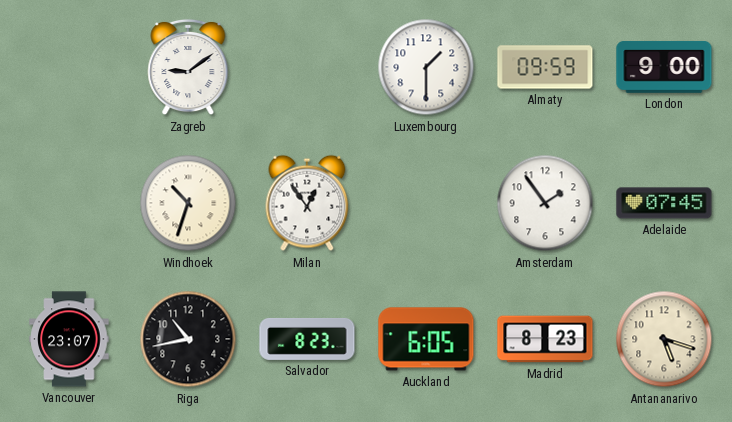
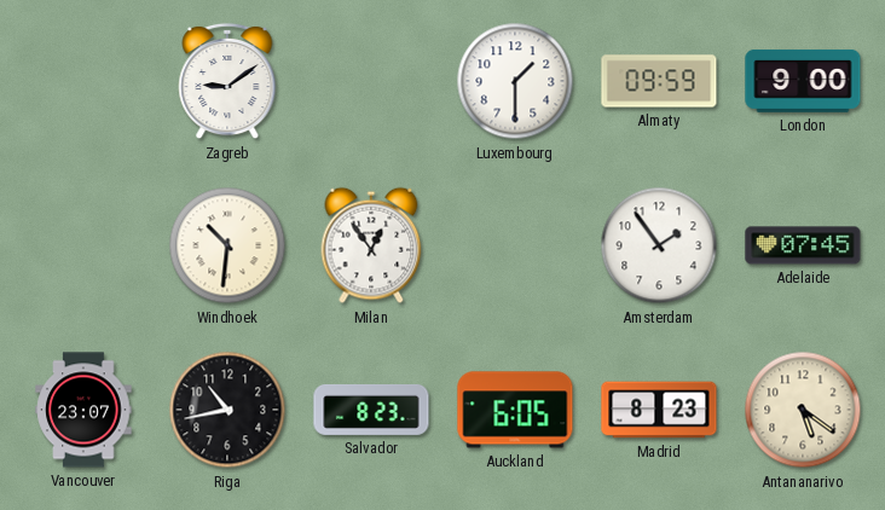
Windhoek: 10:33 -> 10:31 (227, 245)
Antananarivo: 5:18 -> 5:21 (803, 410)
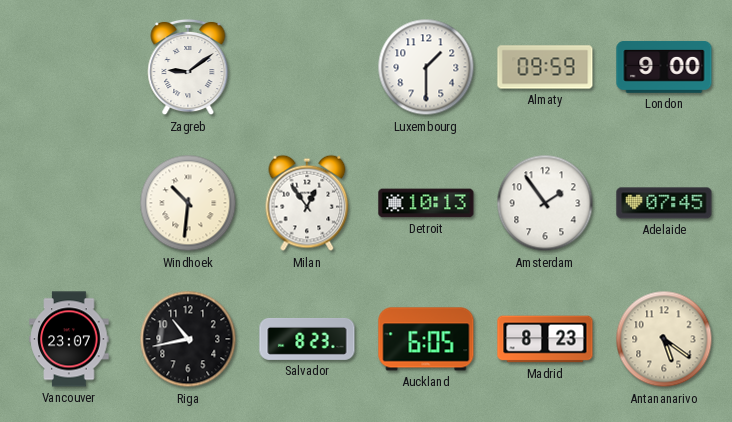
Detroit: none -> 10:13 (426, 203)
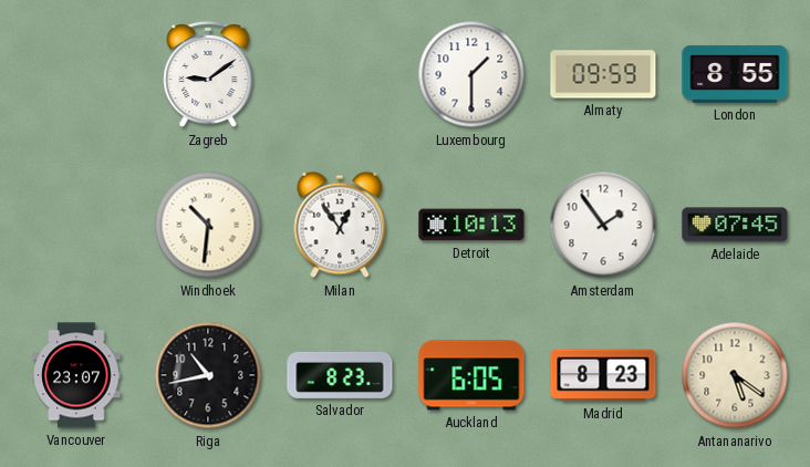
London: 9:00 -> 8:55 (735, 74)
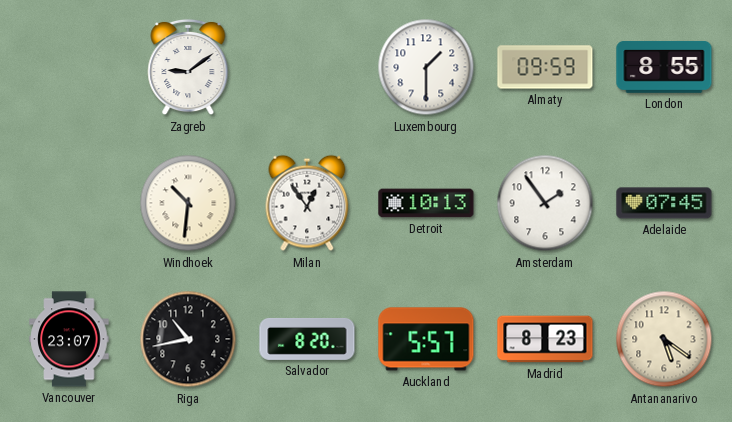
Salvador: 8:23 -> 8:20 (307, 339)
Auckland: 6:05 -> 5:57 (426, 339)
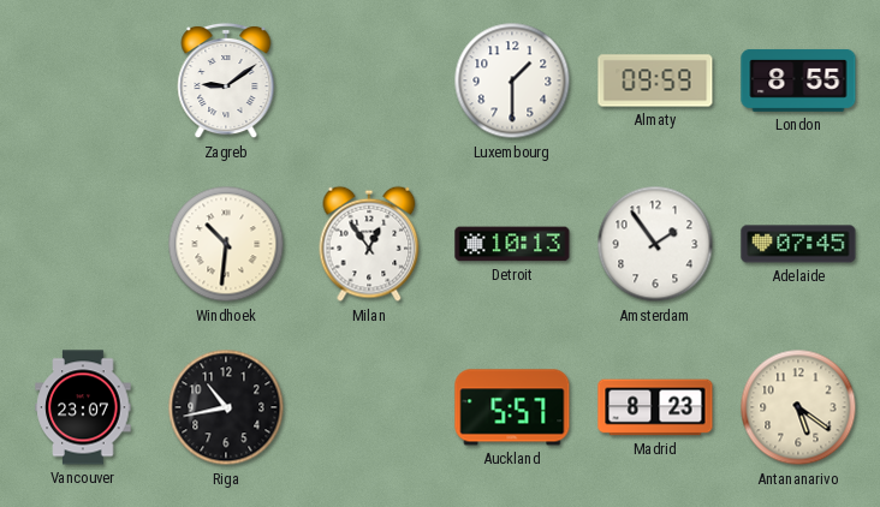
Salvador: 8:20 -> none (307, 339)
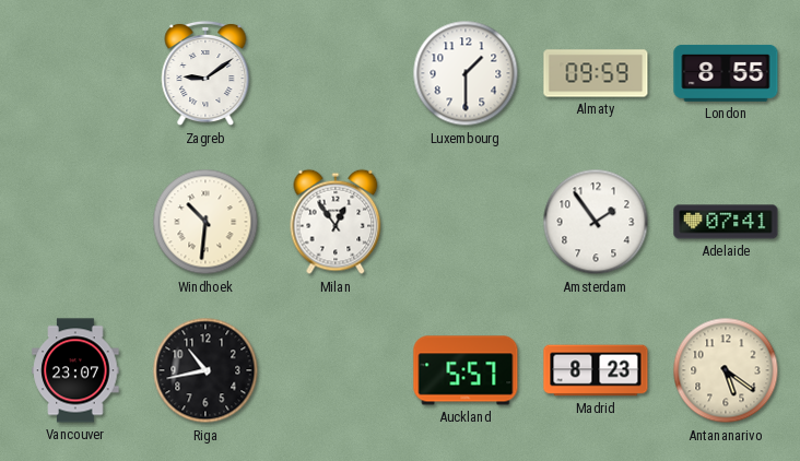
Detroit: 10:13 -> none (512, 244)
Adelaide: 07:45 -> 07:41 (726, 222)
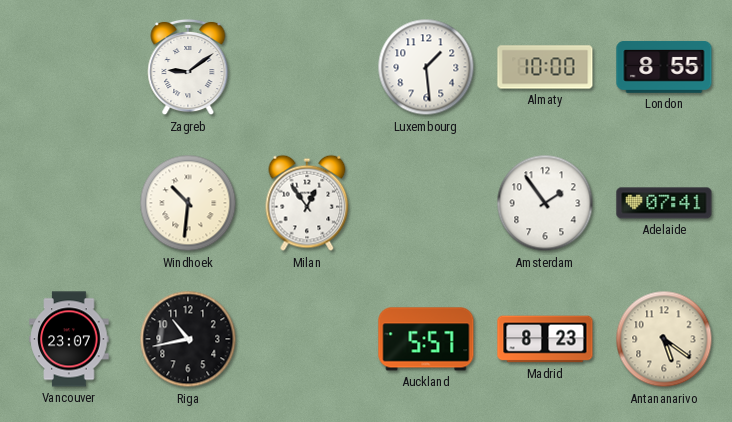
Luxembourg: 1:30 -> 1:29 (426, 67)
Almaty: 09:59 -> 10:00 (545, 67)
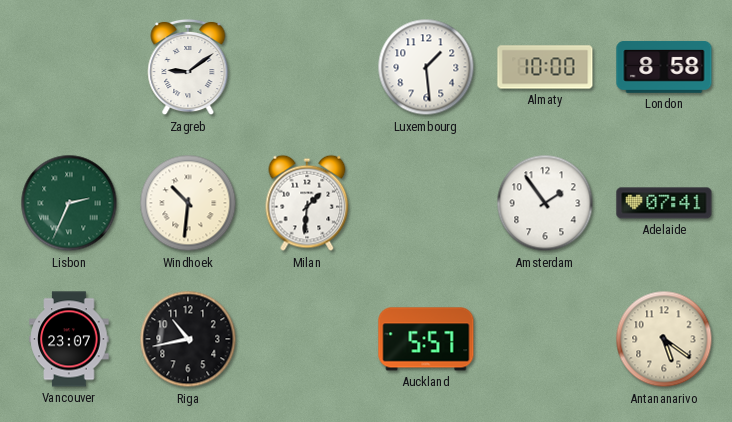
London: 8:55 -> 8:58 (664, 67)
Lisbon: none -> 2:34 (69, 203)
Milan: 12:54 -> 1:31 (307, 203)
Madrid: 8:23 -> none (545, 339)
